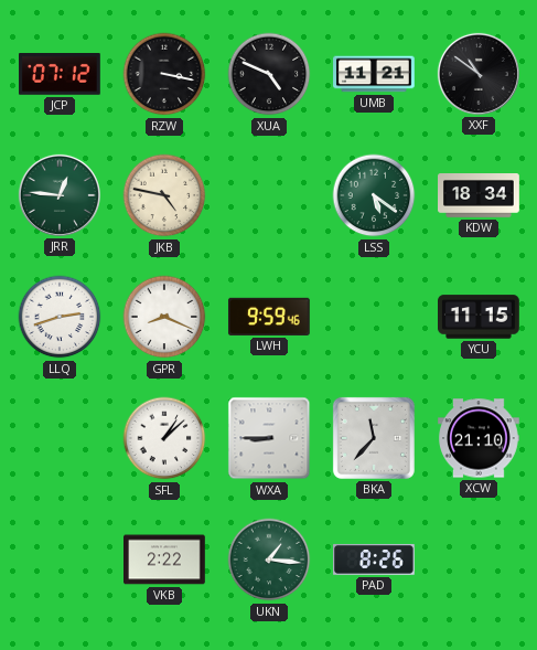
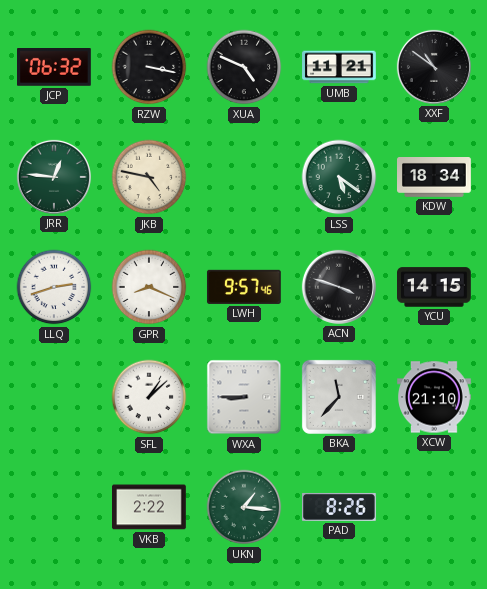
JCP: 07:12 -> 06:32 (55, 68)
LWH: 9:59 -> 9:57 (244, 287)
ACN: none -> 3:48 (339, 287)
YCU: 11:15 -> 14:15 (435, 287)
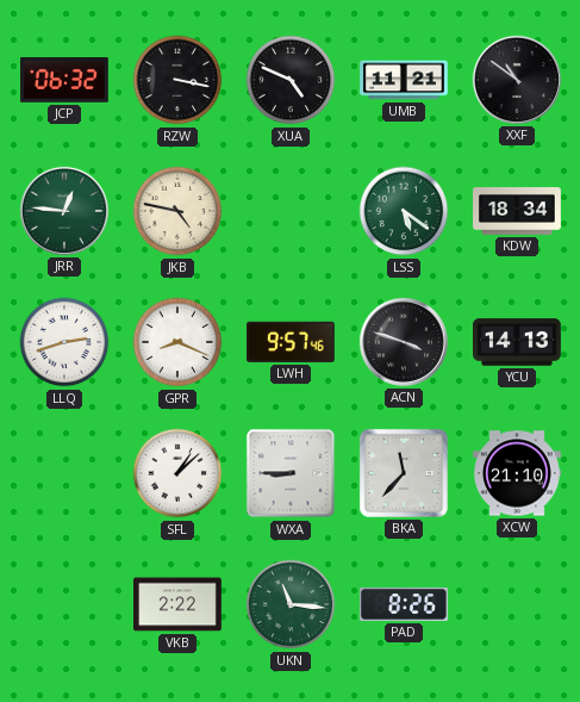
YCU: 14:15 -> 14:13 (518, 342)
UKN: 1:16 -> 11:16 (291, 604)
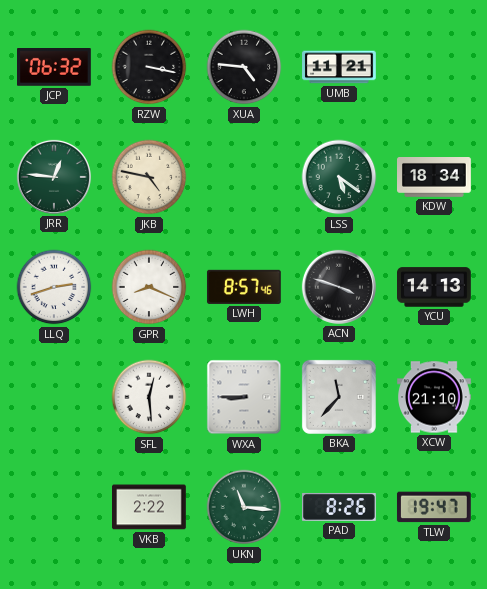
XUA: 4:49 -> 4:46 (244, 67)
XXF: 10:51 -> none (517, 80)
LWH: 9:57 -> 8:57 (244, 287)
SFL: 1:08 -> 12:29 (149, 397)
TLW: none -> 19:47 (434, 507)
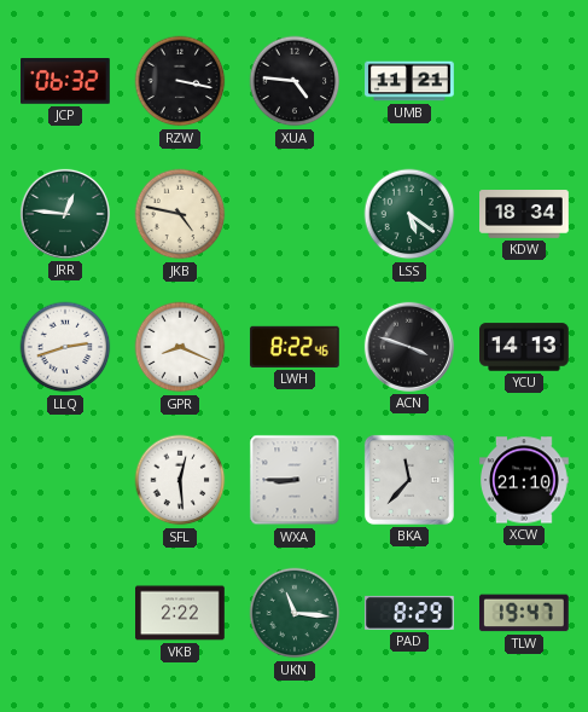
LWH: 8:57 -> 8:22 (295, 347)
PAD: 8:26 -> 8:29 (411, 613)
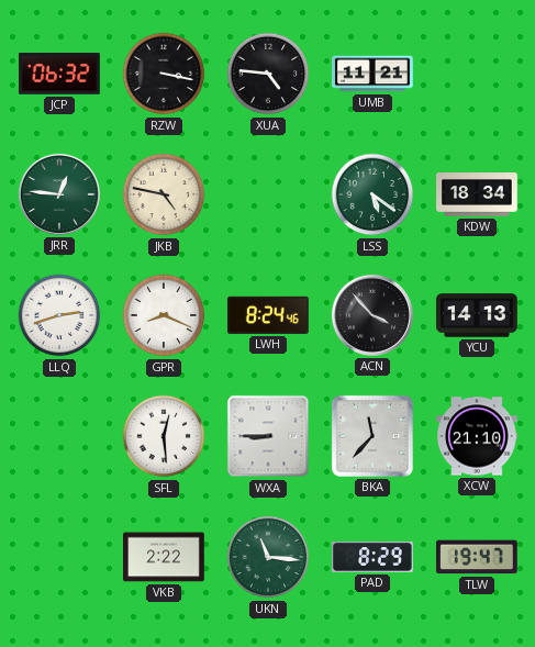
LWH: 8:22 -> 8:24 (268, 315)
ACN: 3:48 -> 3:53 (372, 315)
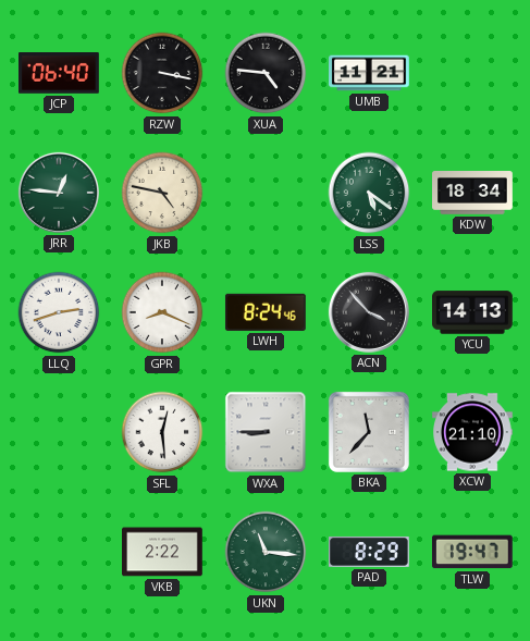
JCP: 06:32 -> 06:40 (60, 74)
